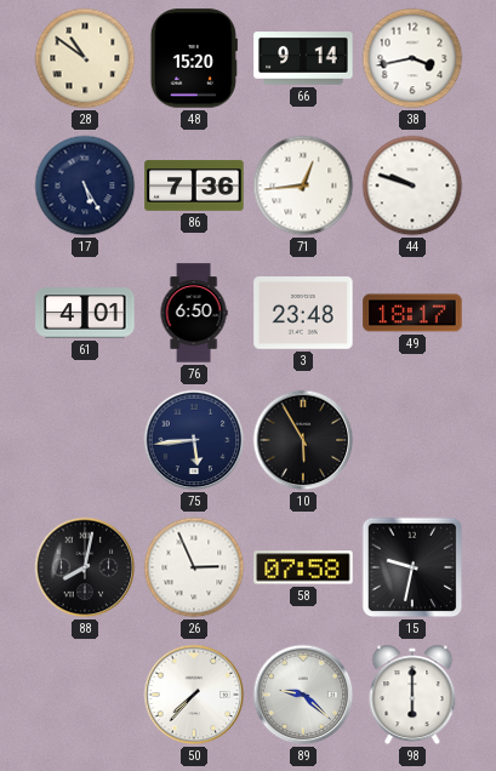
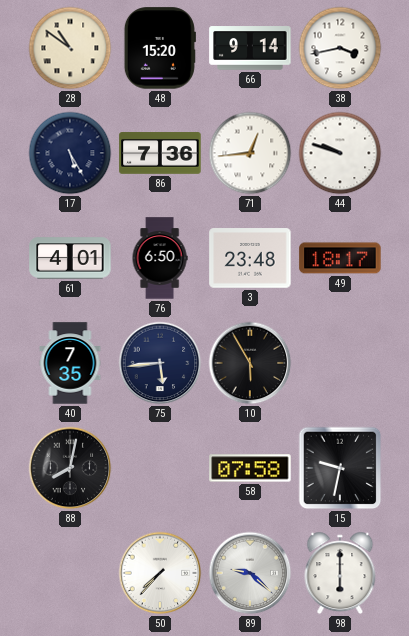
40: none -> 7:35 (70, 363)
26: 2:56 -> none (194, 567)
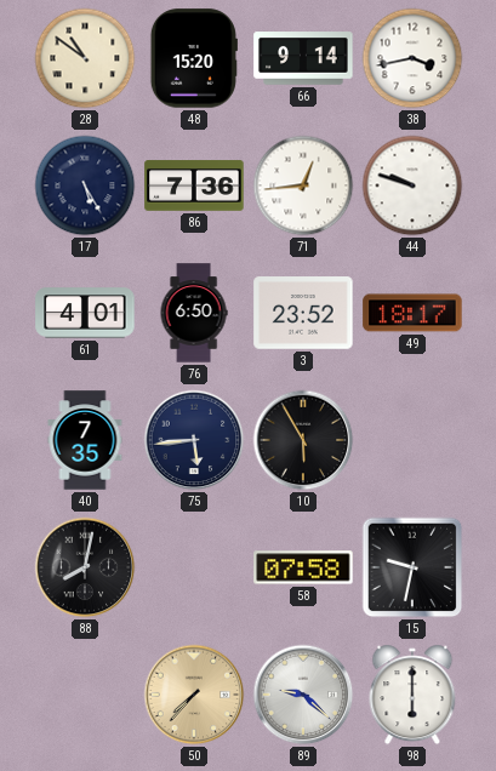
3: 23:48 -> 23:52 (303, 313)
50 dial: white -> champagne (194, 695)
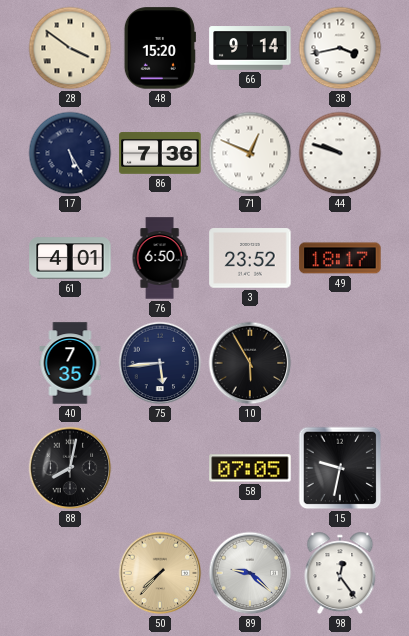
28: 10:51 -> 3:51 (70, 48)
71: 12:44 -> 12:49 (250, 153)
58: 07:58 -> 07:05 (250, 468)
98: 6:00 -> 12:24 (340, 573)
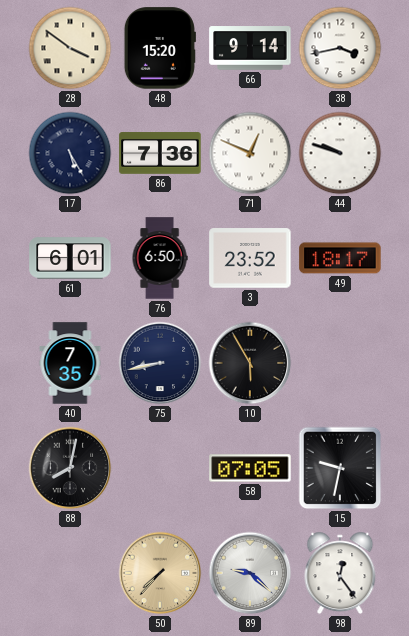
61: 4:01 -> 6:01 (70, 258)
75: 5:44 -> 8:43 (160, 363)
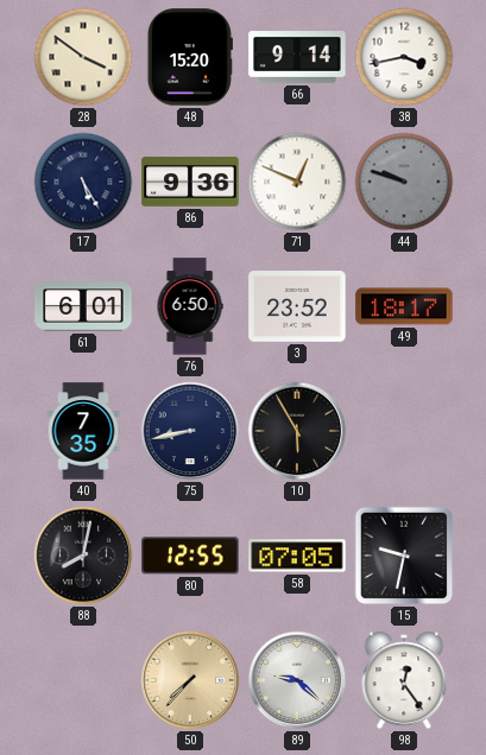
86: 7:36 -> 9:36 (190, 182)
44 dial: white -> grey (404, 182)
80: none -> 12:55 (190, 556)
